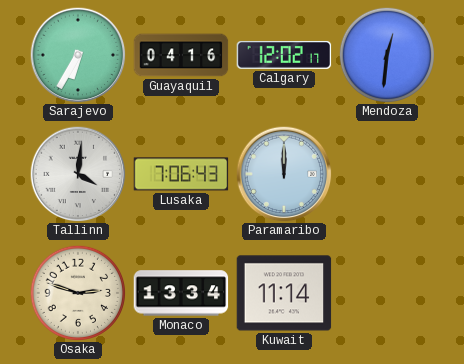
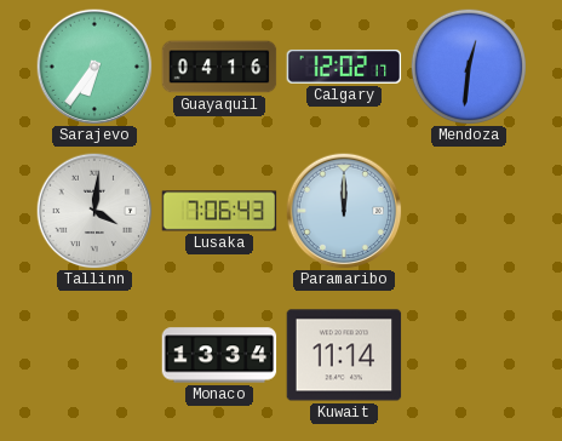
Sarajevo: 6:35 -> 6:36 (94, 67)
Osaka: 2:48 -> none (77, 292)
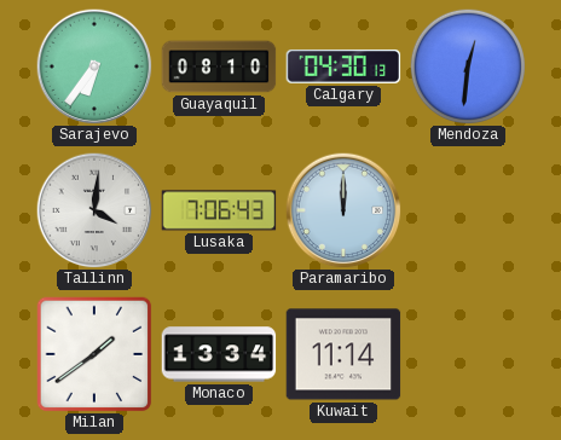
Guayaquil: 04:16 -> 08:10 (219, 66)
Calgary: 12:02 -> 04:30 (343, 66)
Milan: none -> 1:39 (94, 354)
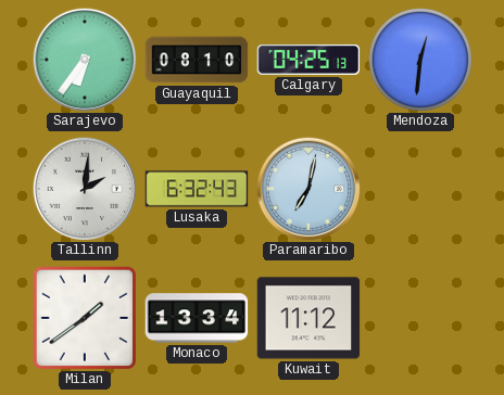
Calgary: 04:30 -> 04:25 (308, 60)
Tallinn: 4:01 -> 2:01 (85, 189)
Lusaka: 7:06 -> 6:32 (197, 189)
Paramaribo: 12:00 -> 7:02 (308, 189)
Kuwait: 11:14 -> 11:12 (308, 318)
